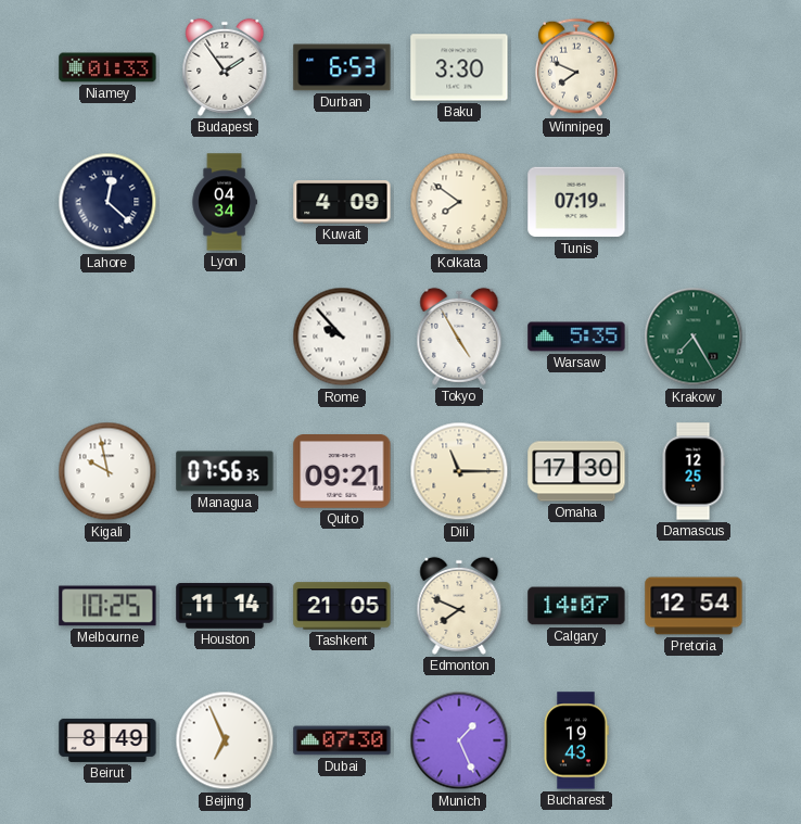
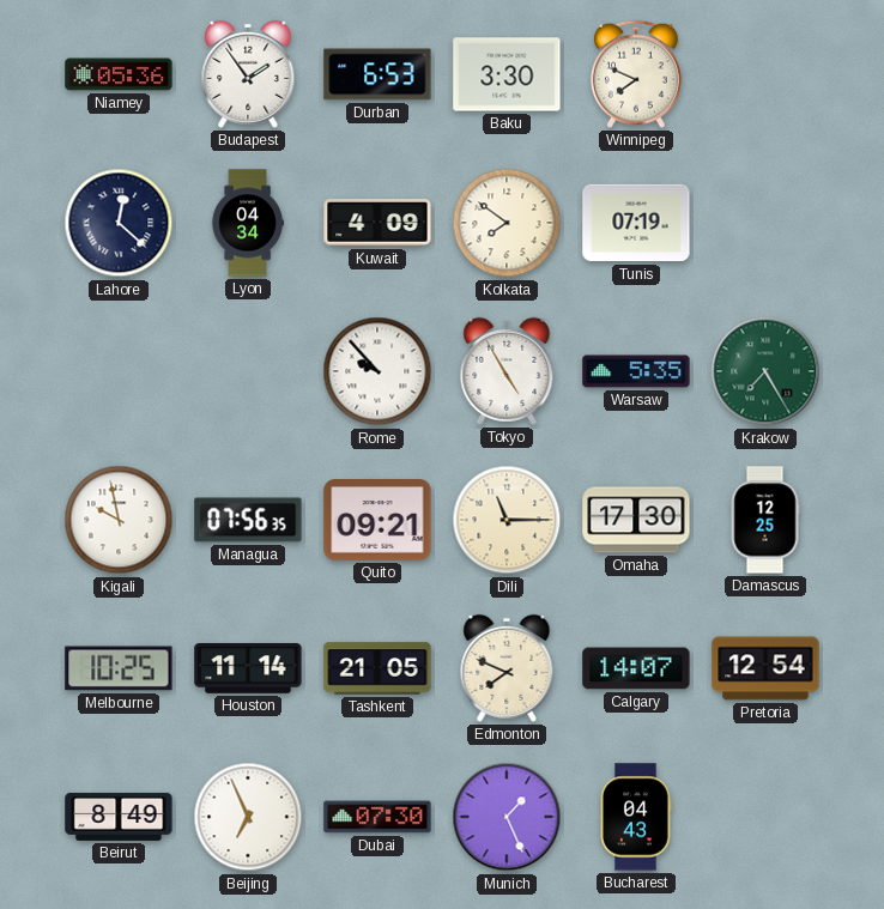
Niamey: 01:33 -> 05:36 (119, 74)
Bucharest: 19:43 -> 04:43 (636, 817)
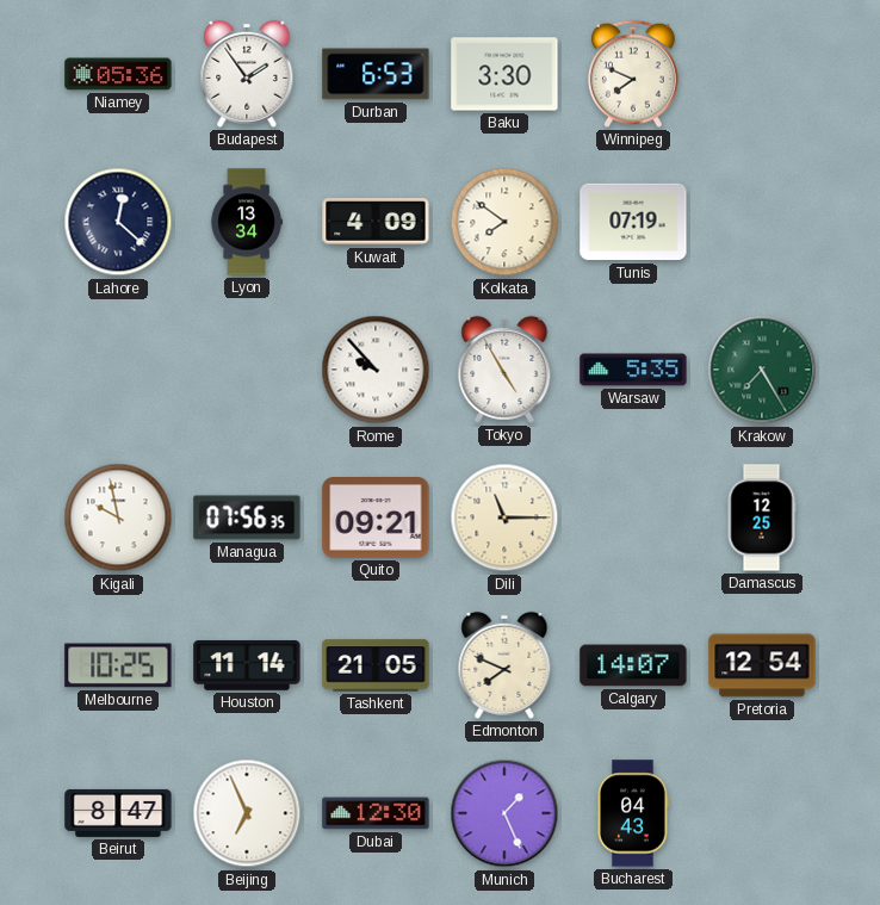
Lyon: 04:34 -> 13:34 (247, 222)
Omaha: 17:30 -> none (636, 520)
Beirut: 8:49 -> 8:47 (118, 813)
Dubai: 07:30 -> 12:30 (376, 813)
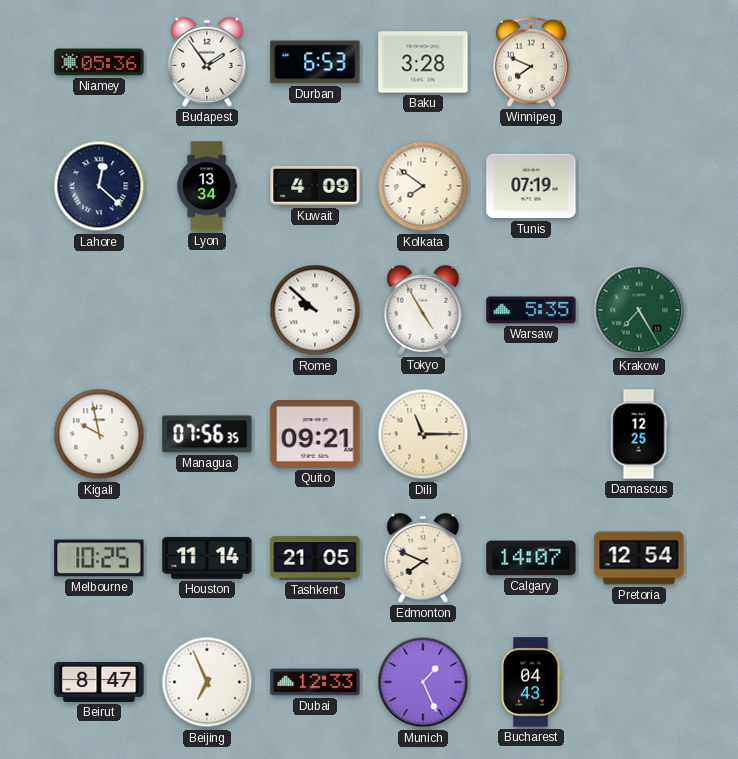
Baku: 3:30 -> 3:28 (423, 62)
Rome: 9:53 -> 9:52 (315, 310)
Dubai: 12:30 -> 12:33 (315, 682)
